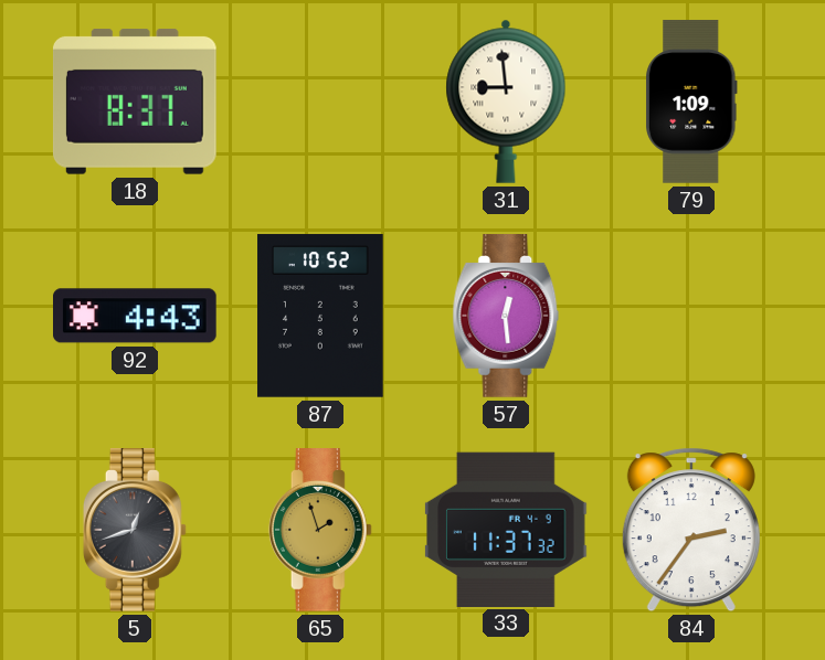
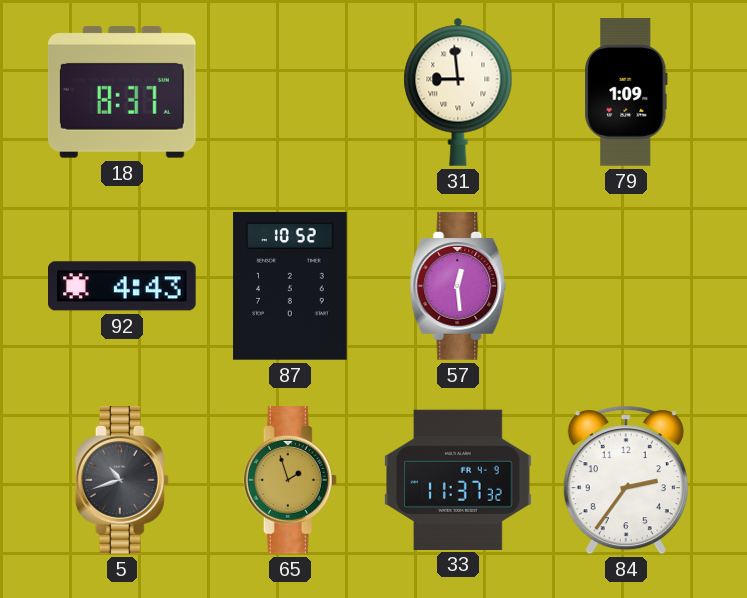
5: 12:42 -> 10:42 (122, 480)
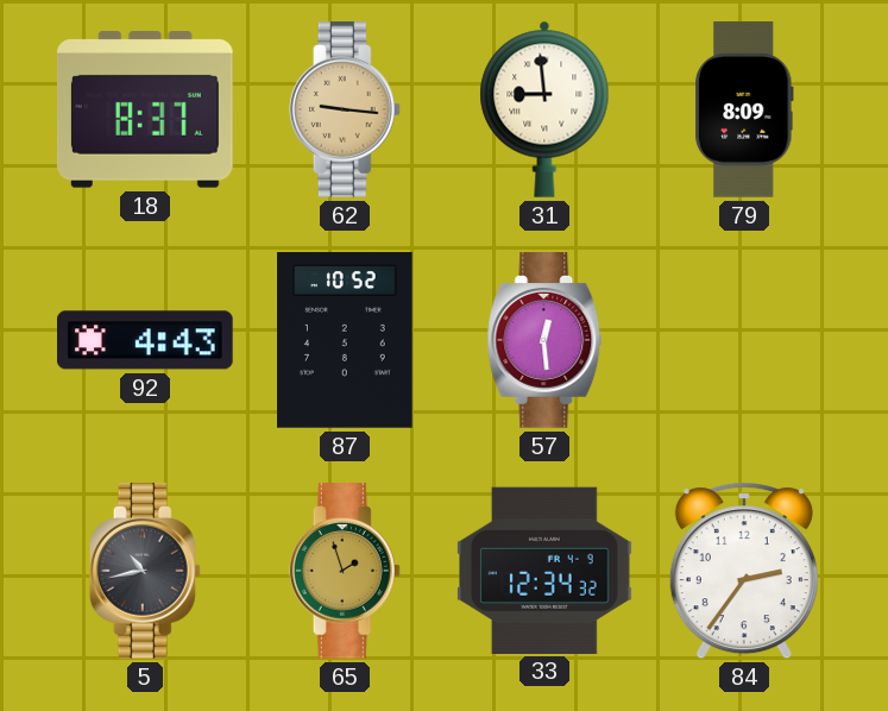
62: none -> 9:16 (345, 109)
79: 1:09 -> 8:09 (744, 109)
5: 10:42 -> 10:43 (145, 571)
33: 11:37 -> 12:34 (546, 570)
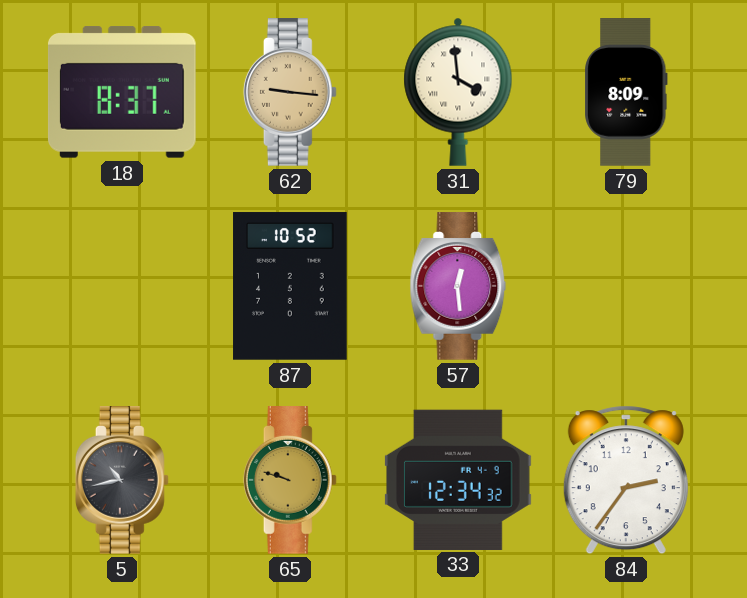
31: 8:59 -> 3:59 (458, 92)
92: 4:43 -> none (146, 340)
65: 1:57 -> 9:48 (290, 480)
